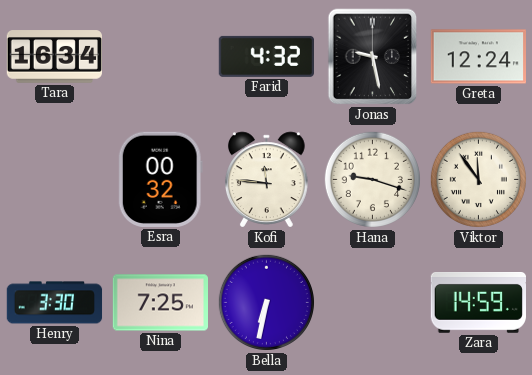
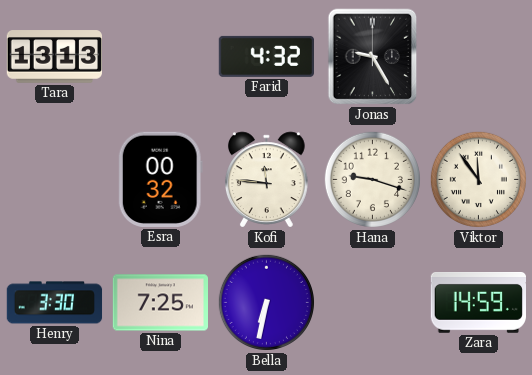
Tara: 16:34 -> 13:13 (55, 57)
Jonas: 9:28 -> 9:25 (373, 57)
Greta: 12:24 -> none (478, 57)
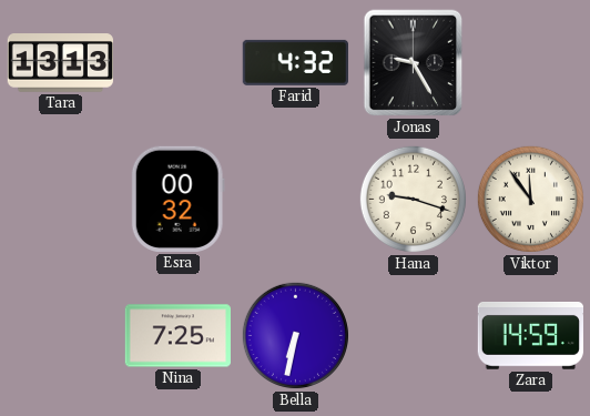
Kofi: 11:46 -> none (266, 180)
Henry: 3:30 -> none (55, 303)
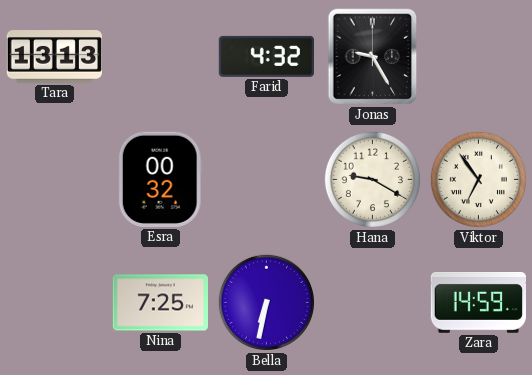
Hana: 9:18 -> 9:20 (372, 179)
Viktor: 11:54 -> 6:54 (478, 179)
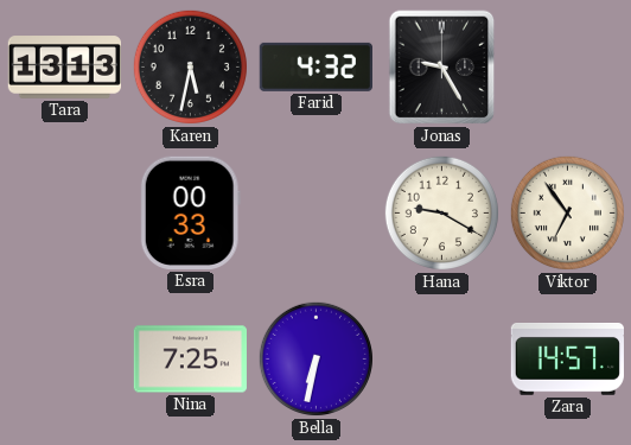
Karen: none -> 5:32 (190, 66)
Esra: 00:32 -> 00:33 (190, 212)
Zara: 14:59 -> 14:57 (567, 360)
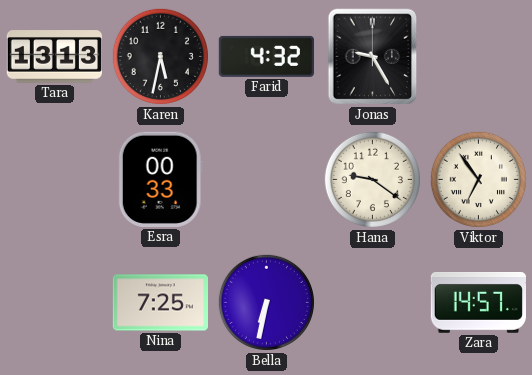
Hana: 9:20 -> 9:21 (372, 179)
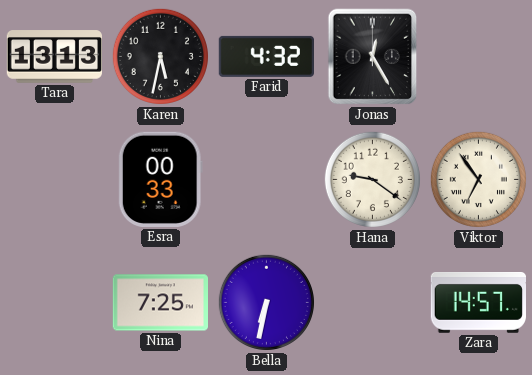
Jonas: 9:25 -> 12:25 (373, 57)
